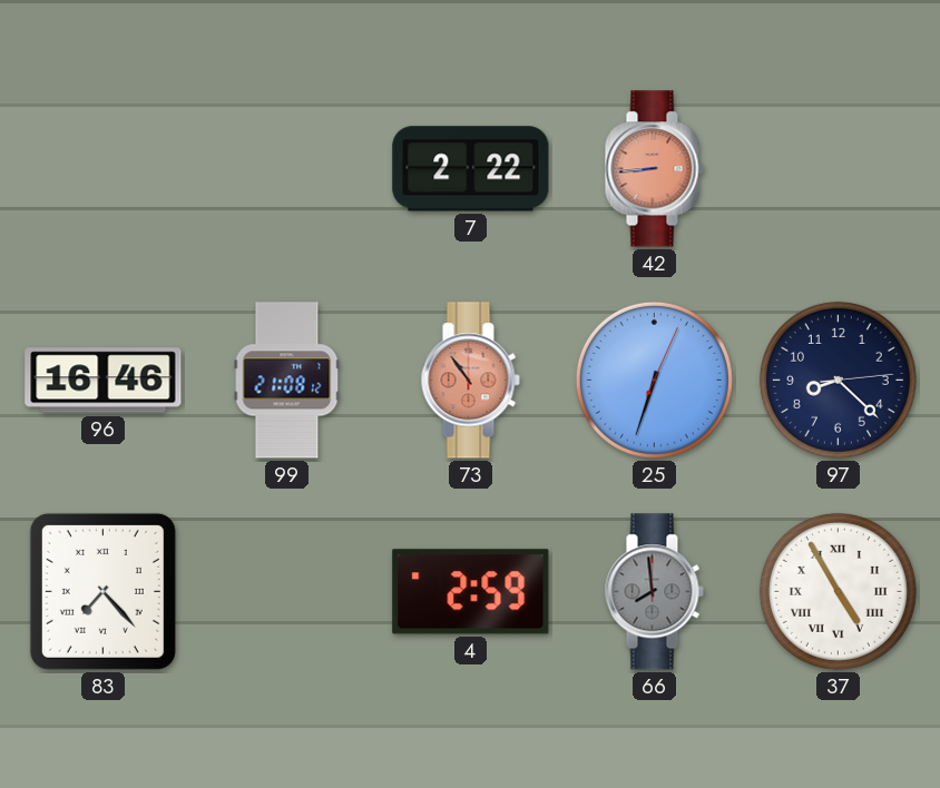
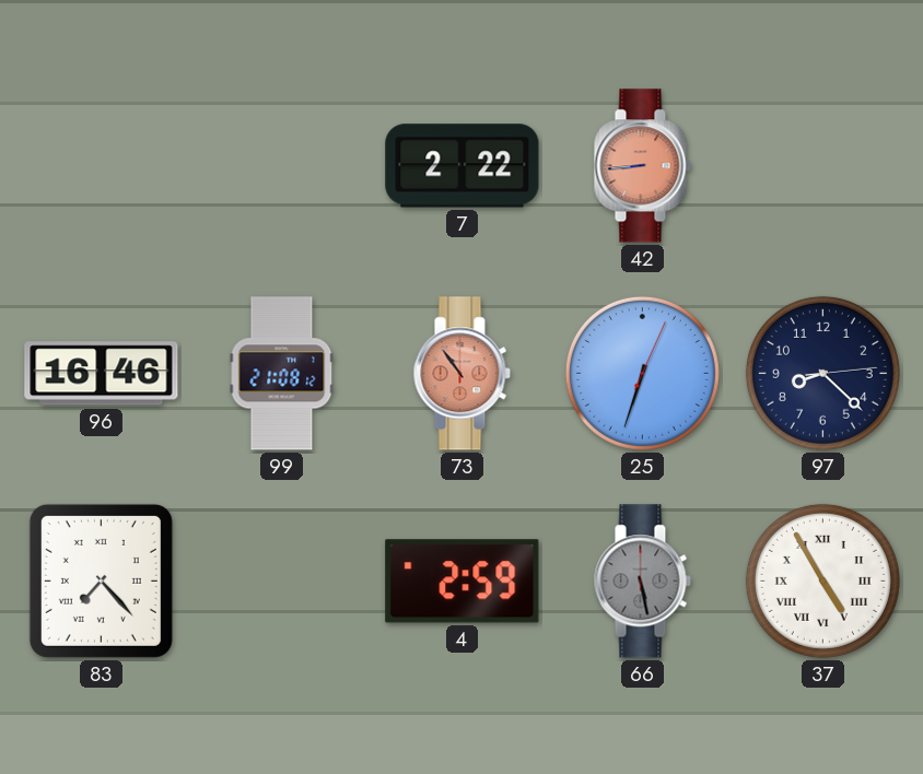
66: 7:59 -> 5:28 (642, 582)
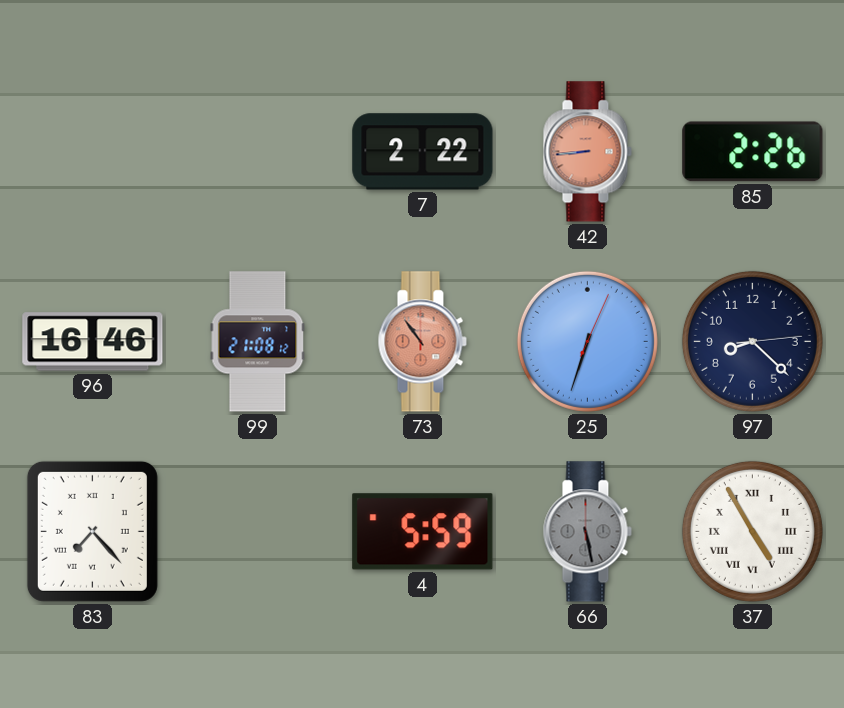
85: none -> 2:26 (753, 152)
4: 2:59 -> 5:59 (423, 532)
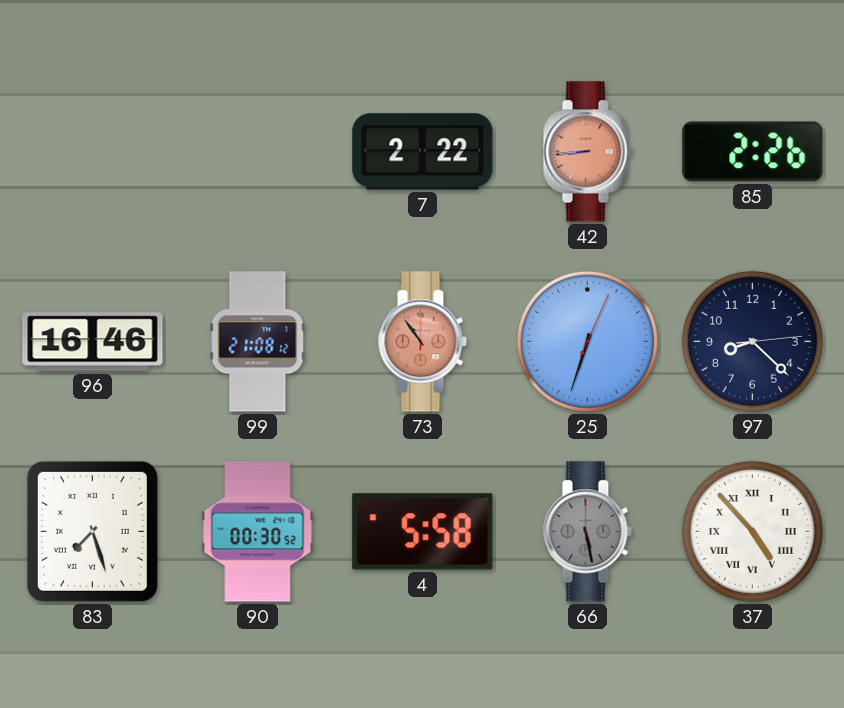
83: 7:23 -> 7:27 (92, 531)
90: none -> 00:30 (258, 532)
4: 5:59 -> 5:58 (423, 532)
37: 4:55 -> 4:53 (752, 531)
